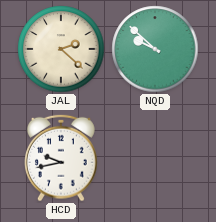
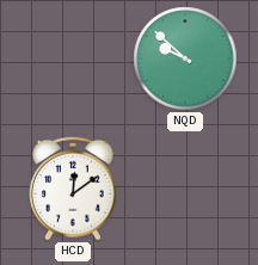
JAL: 2:22 -> none (61, 49)
HCD: 9:43 -> 12:09 (74, 189)
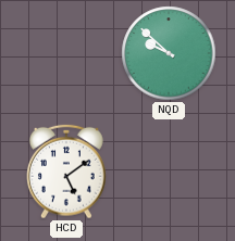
HCD: 12:09 -> 5:09 (67, 172)
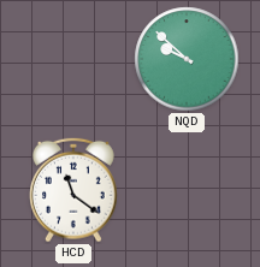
HCD: 5:09 -> 11:21 (75, 190)
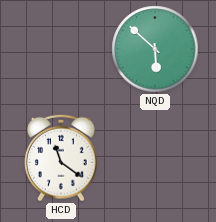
NQD: 9:52 -> 5:52 (155, 49)
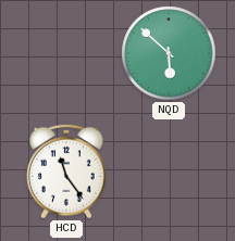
HCD: 11:21 -> 11:24 (67, 172)
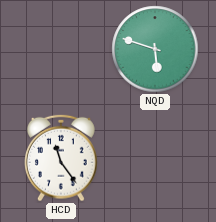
NQD: 5:52 -> 5:48 (155, 49)
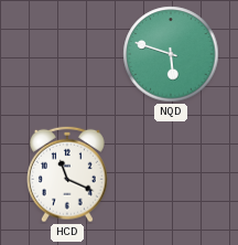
HCD: 11:24 -> 11:19 (68, 174)
